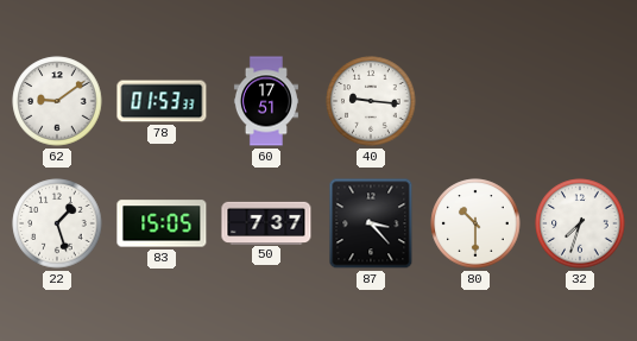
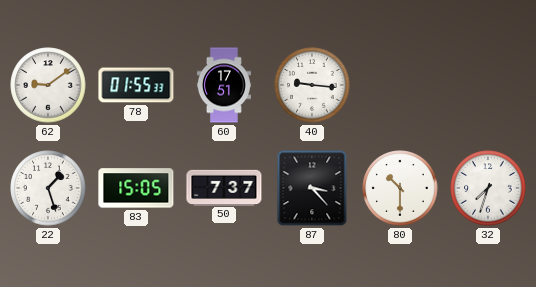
78: 01:53 -> 01:55 (136, 85)
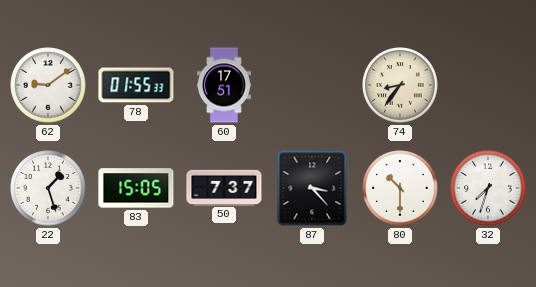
40: 9:16 -> none (312, 85)
74: none -> 8:36 (400, 85)
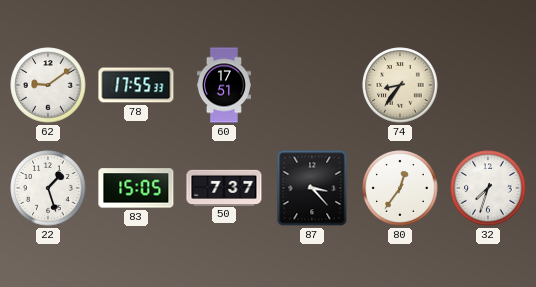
78: 01:55 -> 17:55 (136, 85)
80: 10:30 -> 12:36 (400, 188)
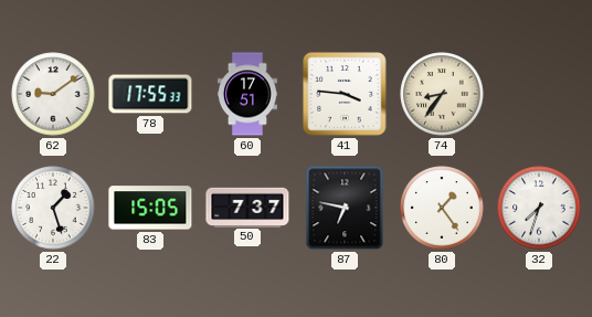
41: none -> 3:46 (345, 94)
87: 3:23 -> 6:47 (345, 208)
80: 12:36 -> 1:24 (442, 208)
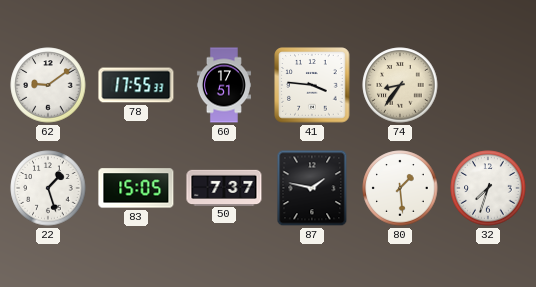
87: 6:47 -> 1:47 (312, 188)
80: 1:24 -> 1:29 (400, 188)
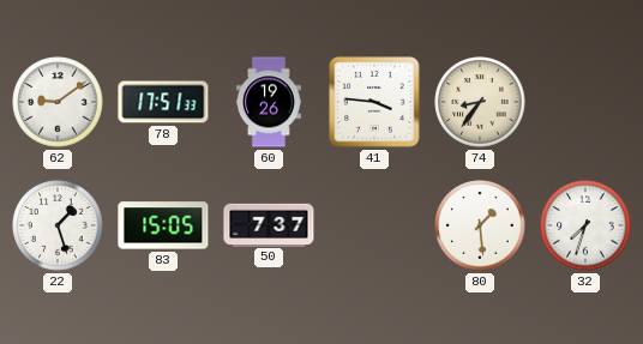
78: 17:55 -> 17:51 (163, 102)
60: 17:51 -> 19:26 (269, 102)
87: 1:47 -> none (312, 188)
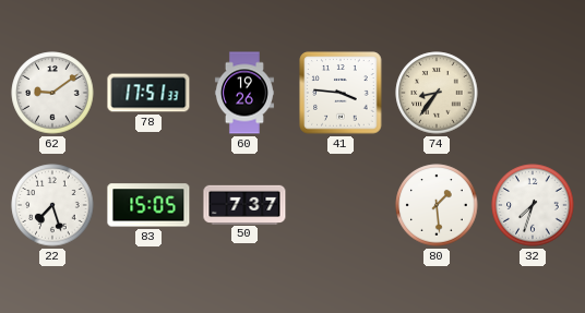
22: 1:27 -> 7:27 (52, 205)
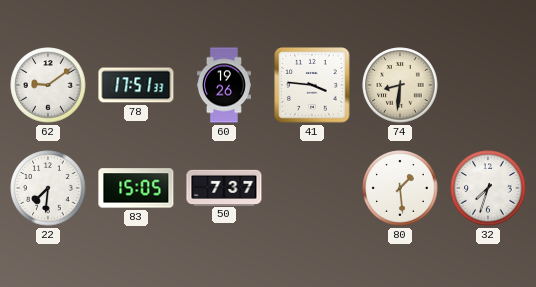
74: 8:36 -> 8:31 (400, 85)
22: 7:27 -> 7:31 (48, 188)
